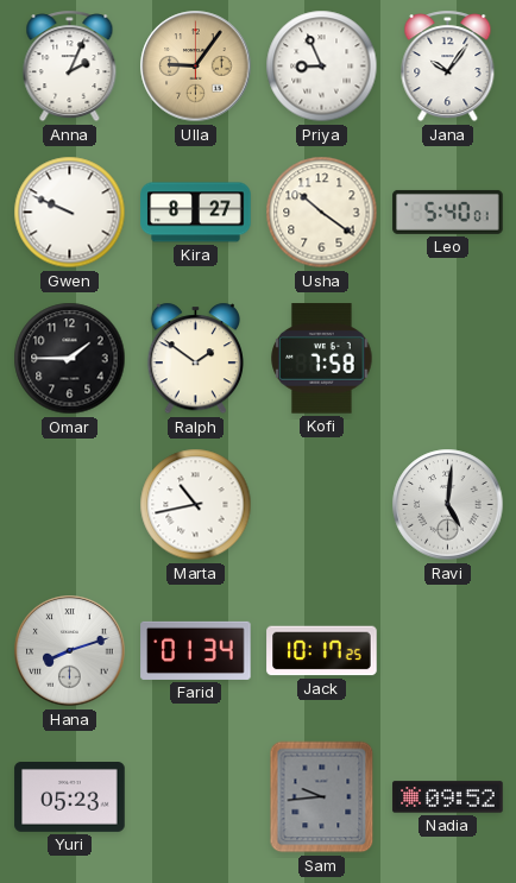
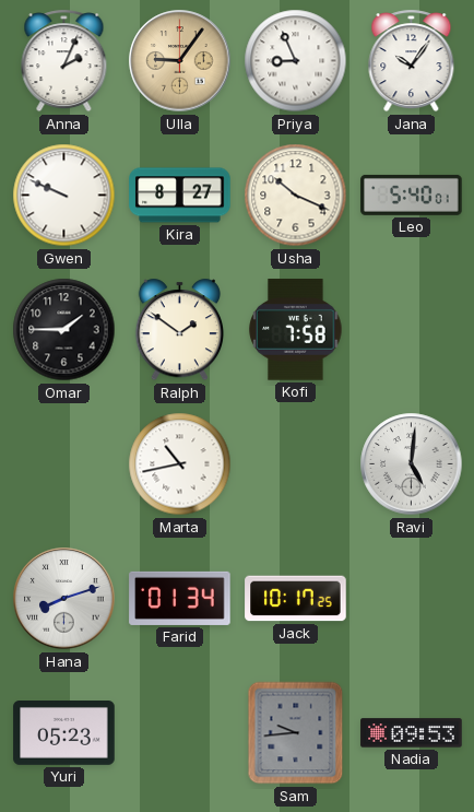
Usha: 10:21 -> 10:19 (296, 196)
Nadia: 09:52 -> 09:53 (412, 733)
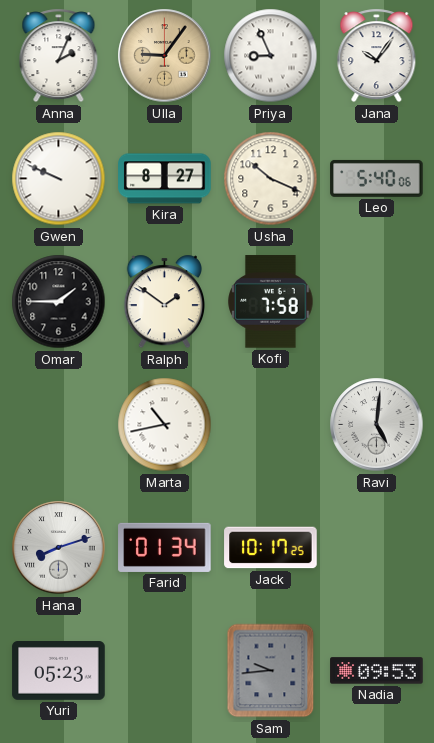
Leo: 5:40:01 -> 5:40:06 (377, 178)
